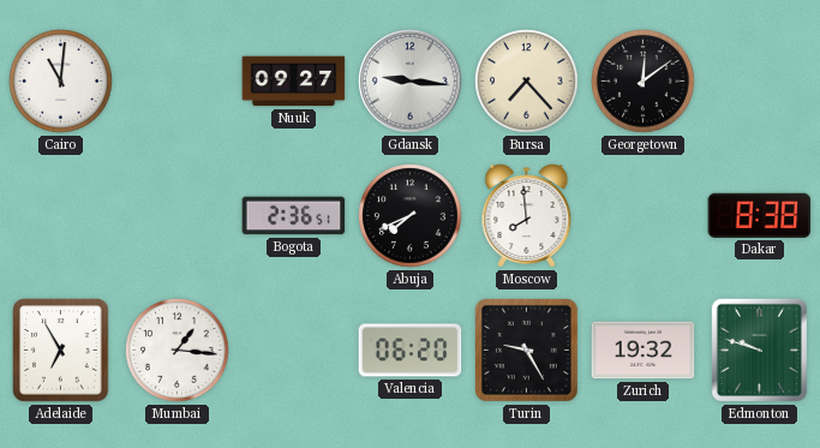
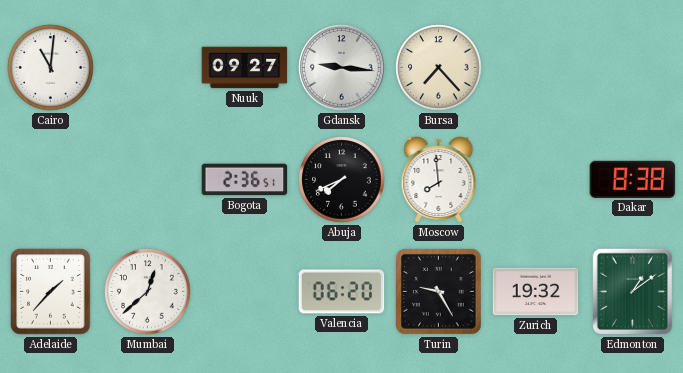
Georgetown: 12:09 -> none (644, 82)
Adelaide: 6:55 -> 1:37 (51, 292)
Mumbai: 1:16 -> 12:38 (148, 292)
Edmonton: 9:48 -> 1:09 (632, 291)
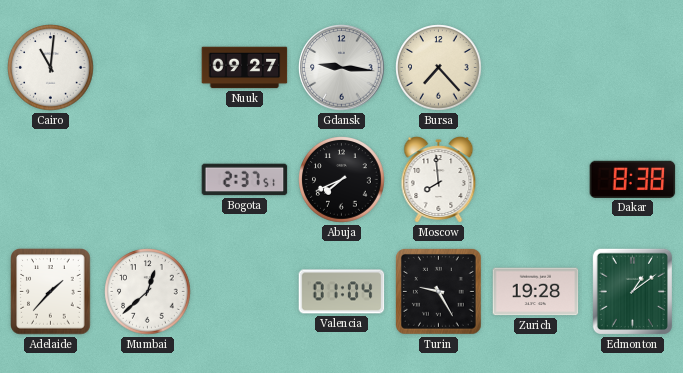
Bogota: 2:36 -> 2:37 (245, 180)
Valencia: 06:20 -> 01:04 (342, 292)
Zurich: 19:32 -> 19:28 (536, 292)
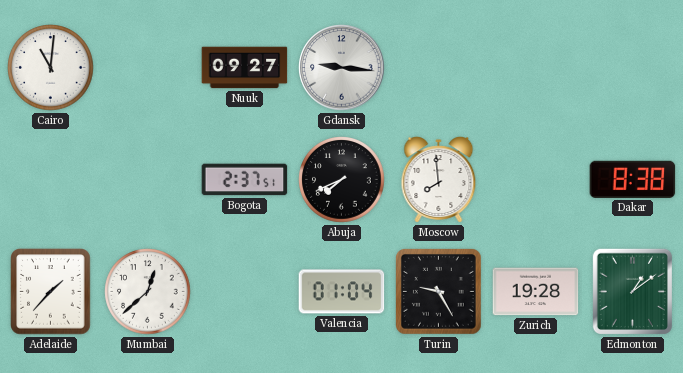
Bursa: 7:23 -> none (439, 68)
